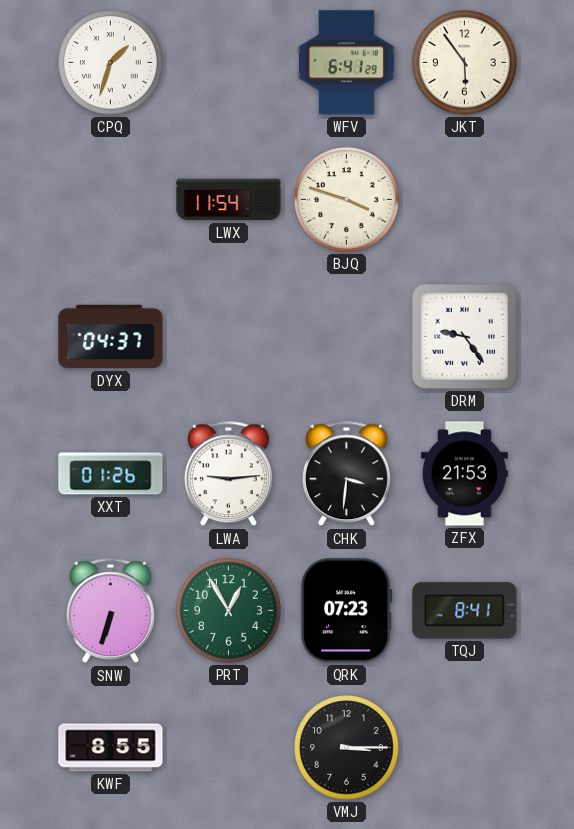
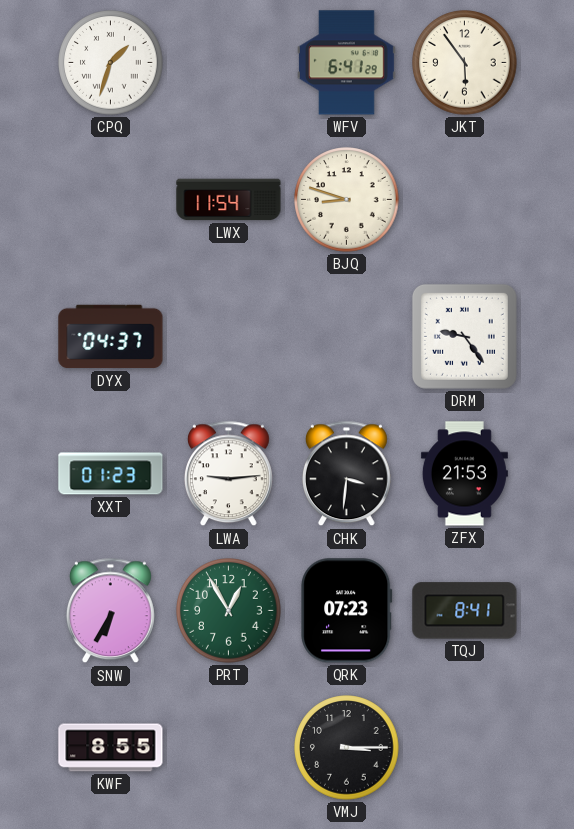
BJQ: 3:48 -> 8:48 (347, 200)
XXT: 01:26 -> 01:23 (111, 474)
SNW: 6:33 -> 6:35 (110, 611)
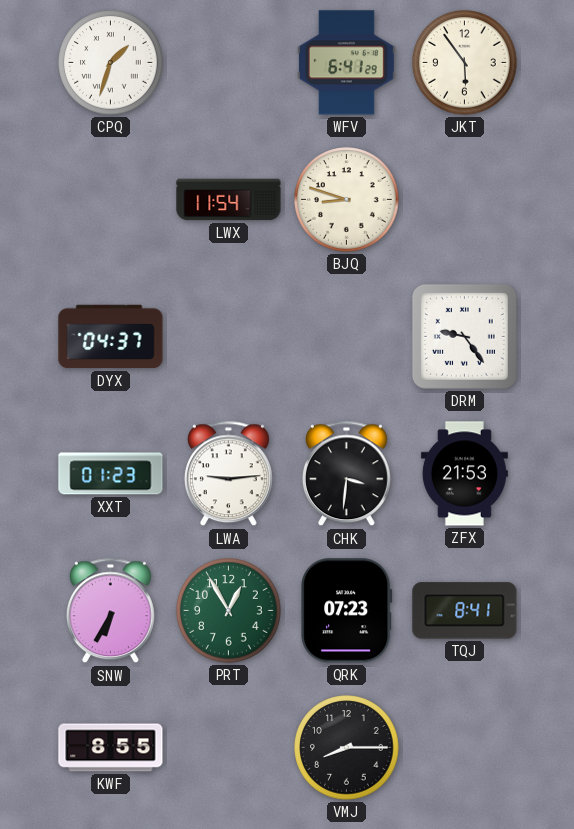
VMJ: 3:15 -> 8:15 (347, 748)
